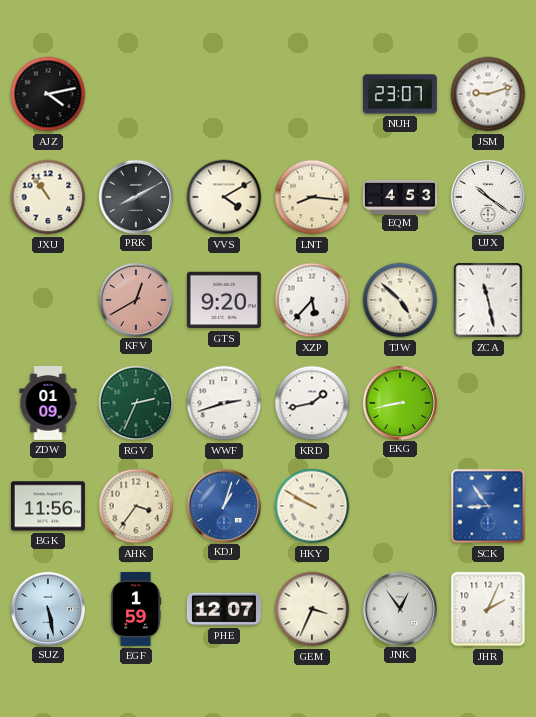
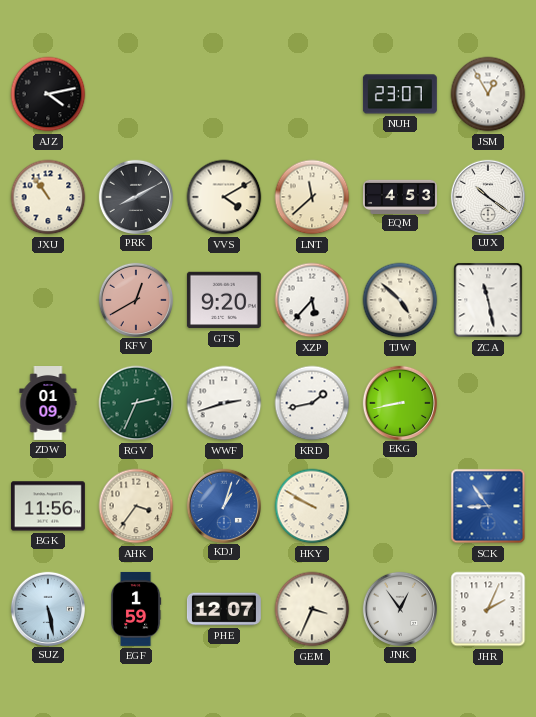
JSM: 9:12 -> 12:55 (488, 94)
LNT: 8:16 -> 11:38 (312, 197)
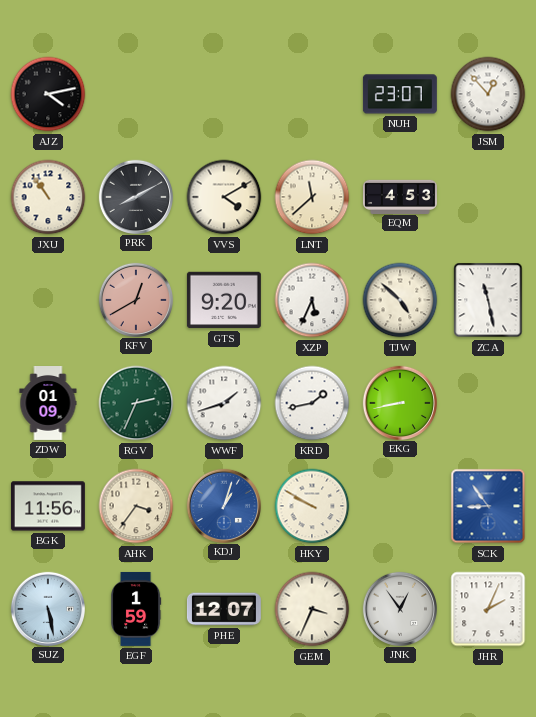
JSM: 12:55 -> 12:53 (488, 94)
UJX: 10:21 -> none (487, 196)
XZP: 5:37 -> 5:34 (312, 300)
WWF: 2:42 -> 1:42 (224, 403)
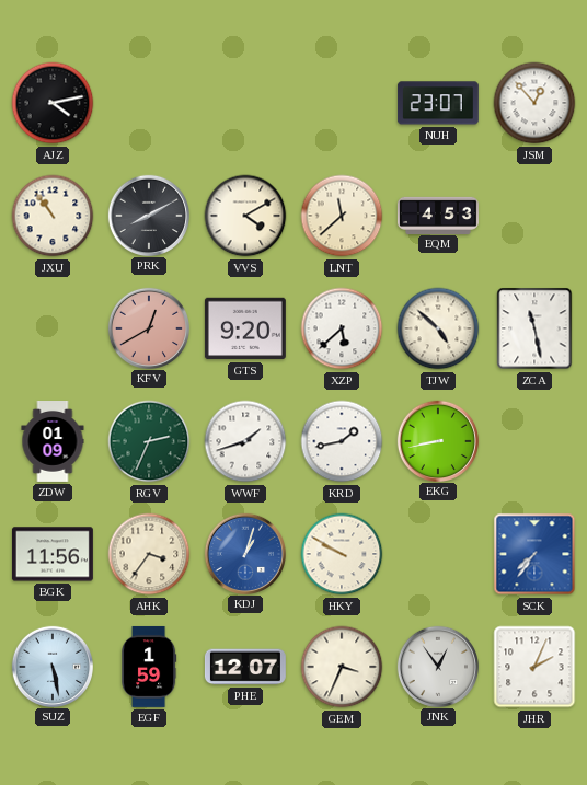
XZP: 5:34 -> 5:38 (342, 328)
SCK: 8:54 -> 7:36 (534, 554)
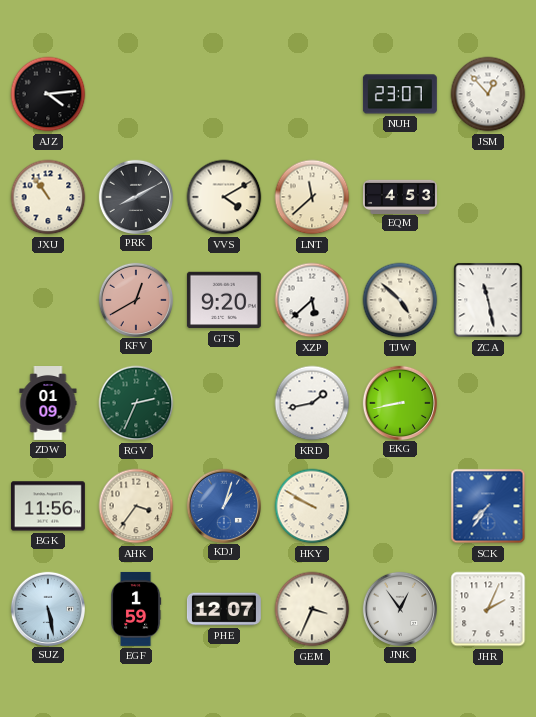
AJZ: 4:13 -> 4:14 (48, 94)
WWF: 1:42 -> none (245, 441)
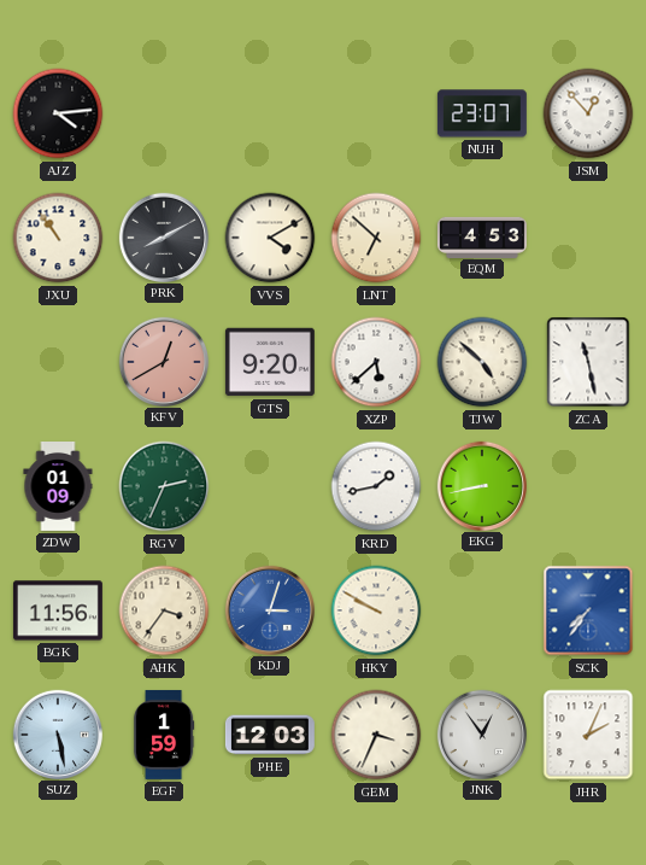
LNT: 11:38 -> 6:52 (376, 238)
KDJ: 1:03 -> 3:03 (269, 609)
PHE: 12:07 -> 12:03 (270, 735)
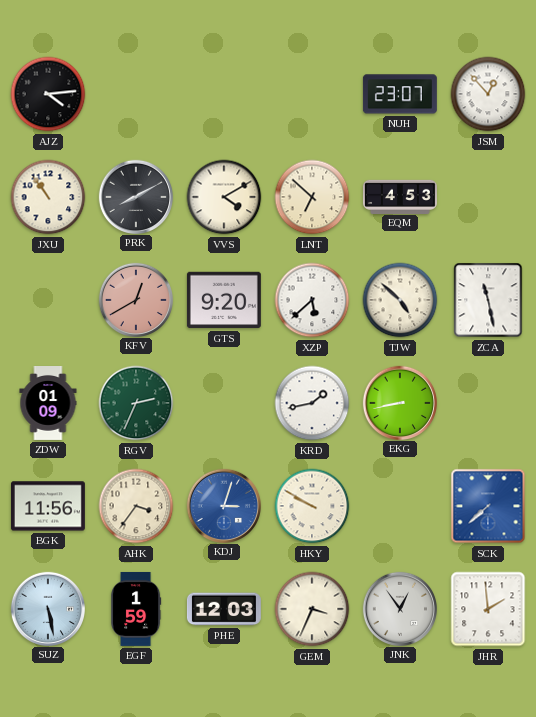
SCK: 7:36 -> 7:38 (488, 506)
JHR: 2:04 -> 1:59 (488, 609)
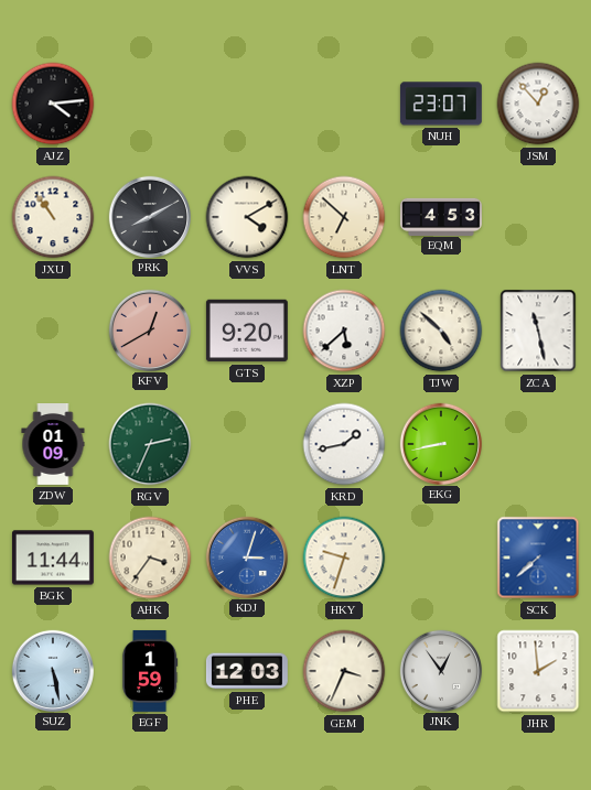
BGK: 11:56 -> 11:44 (53, 558)
HKY: 9:50 -> 9:33 (344, 558)
